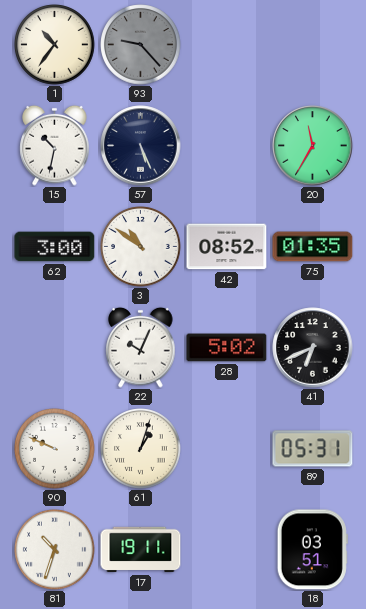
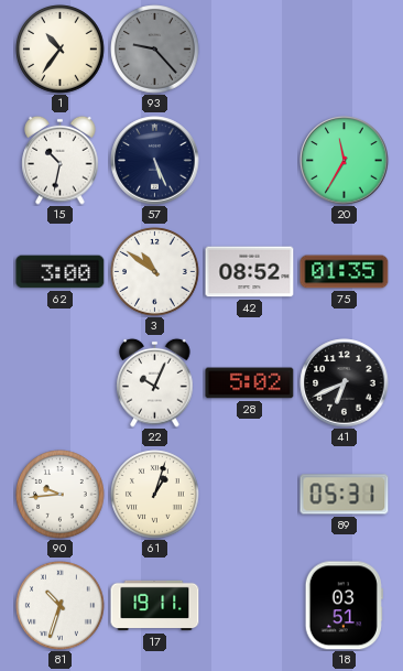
90: 9:49 -> 9:44 (61, 495)
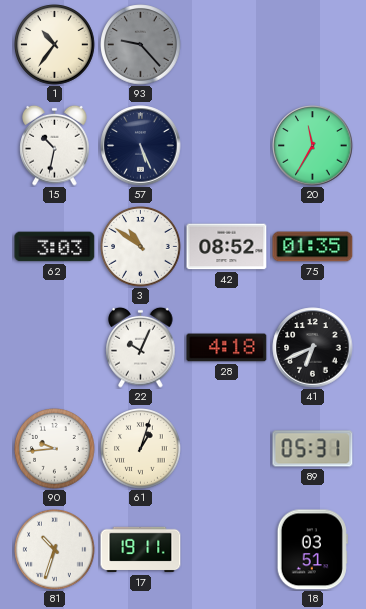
62: 3:00 -> 3:03 (55, 247)
28: 5:02 -> 4:18 (227, 348)
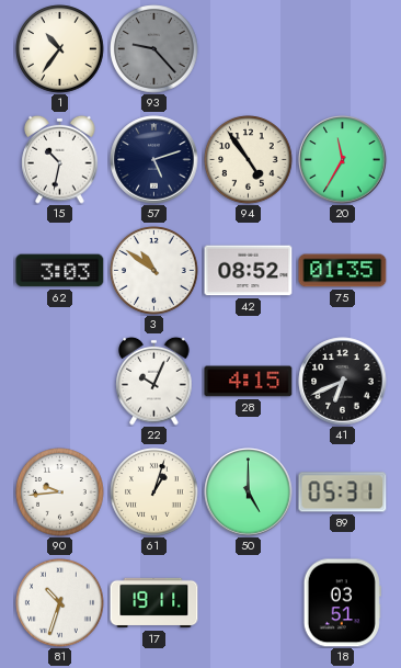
57: 5:26 -> 5:12 (154, 160)
94: none -> 4:54 (249, 160)
28: 4:18 -> 4:15 (249, 382)
50: none -> 5:00 (249, 492)
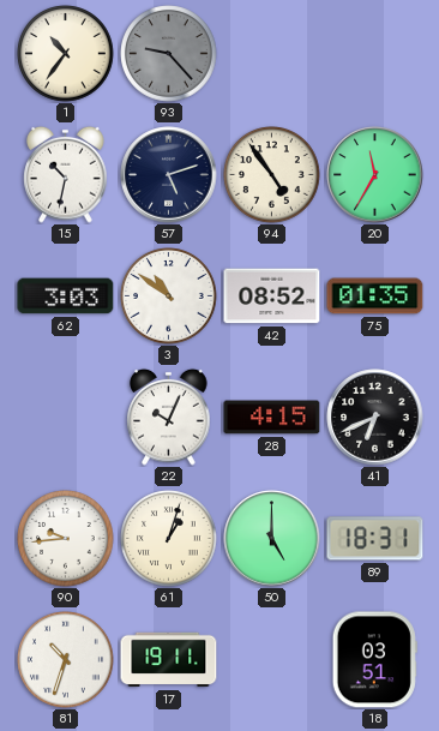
89: 05:31 -> 18:31 (375, 539)
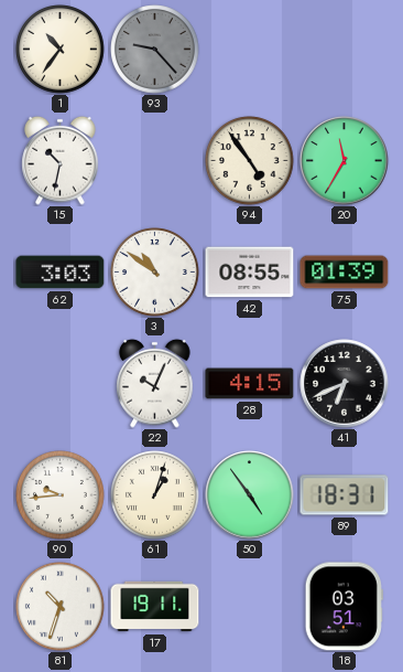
57: 5:12 -> none (169, 175)
42: 08:52 -> 08:55 (250, 273)
75: 01:35 -> 01:39 (345, 273)
50: 5:00 -> 4:54 (250, 495)
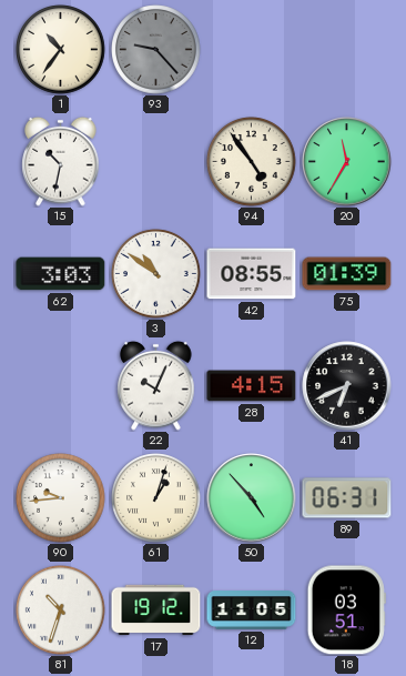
50: 4:54 -> 4:53 (252, 498)
89: 18:31 -> 06:31 (347, 498)
17: 19:11 -> 19:12 (156, 611)
12: none -> 11:05 (252, 611)
